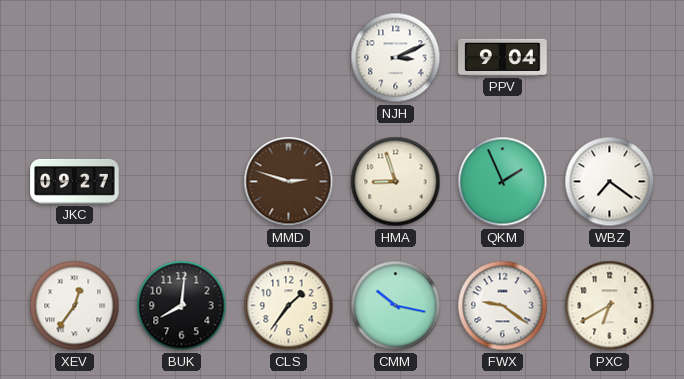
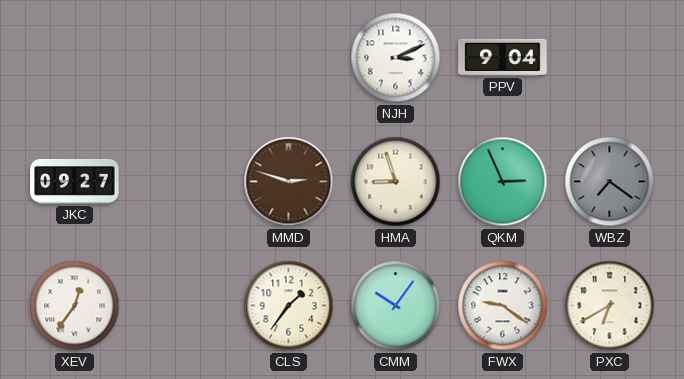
QKM: 1:56 -> 2:56 (503, 182)
WBZ dial: white -> grey (610, 182)
BUK: 8:01 -> none (182, 306)
CMM: 10:17 -> 10:06 (396, 306)
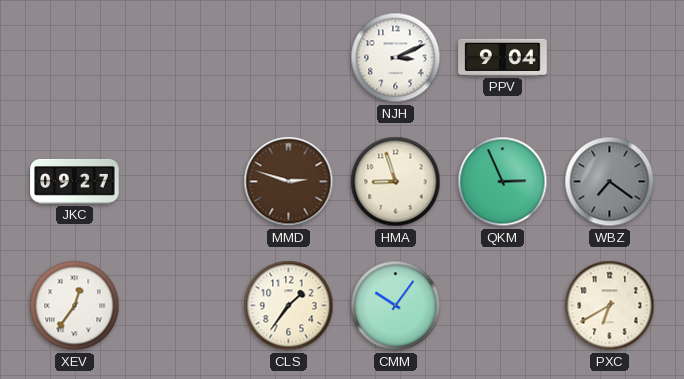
FWX: 9:21 -> none (503, 306)
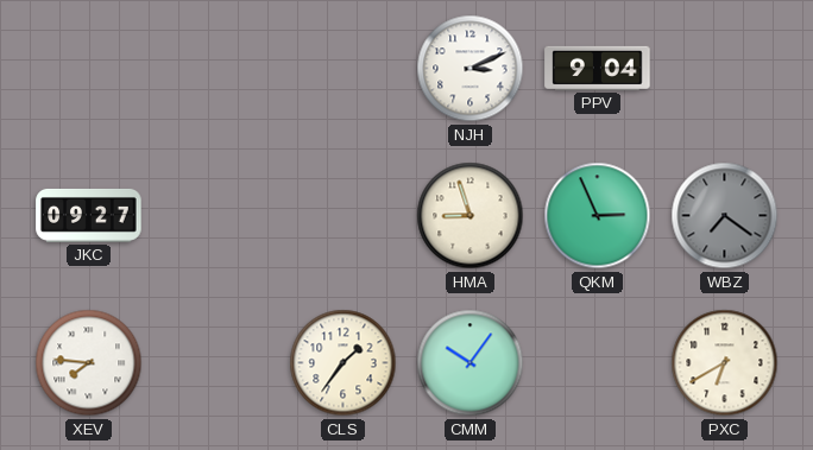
MMD: 2:48 -> none (289, 182)
XEV: 12:36 -> 7:46 (89, 363)
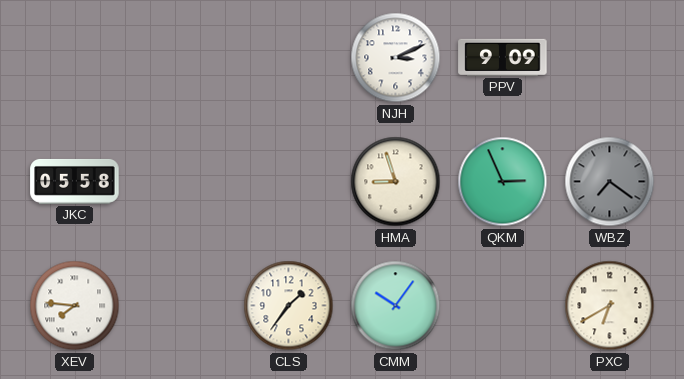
PPV: 9:04 -> 9:09 (503, 57)
JKC: 09:27 -> 05:58 (75, 181)
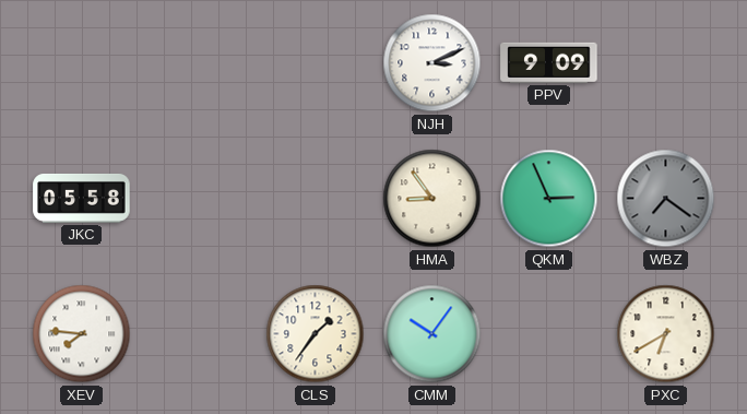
HMA: 8:57 -> 8:54 (432, 199)
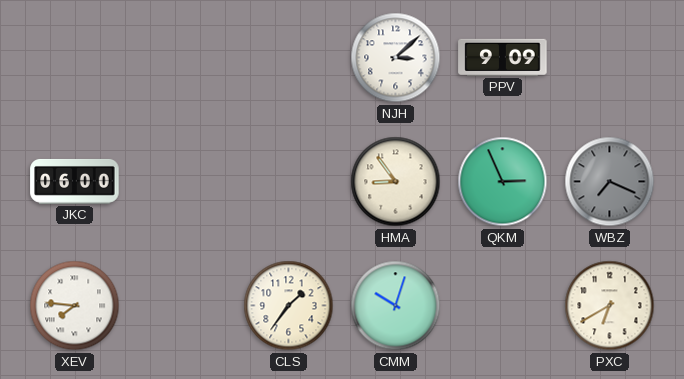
NJH: 3:11 -> 3:08 (396, 58)
JKC: 05:58 -> 06:00 (75, 181)
WBZ: 7:21 -> 7:19 (610, 182)
CMM: 10:06 -> 10:03 (396, 306)
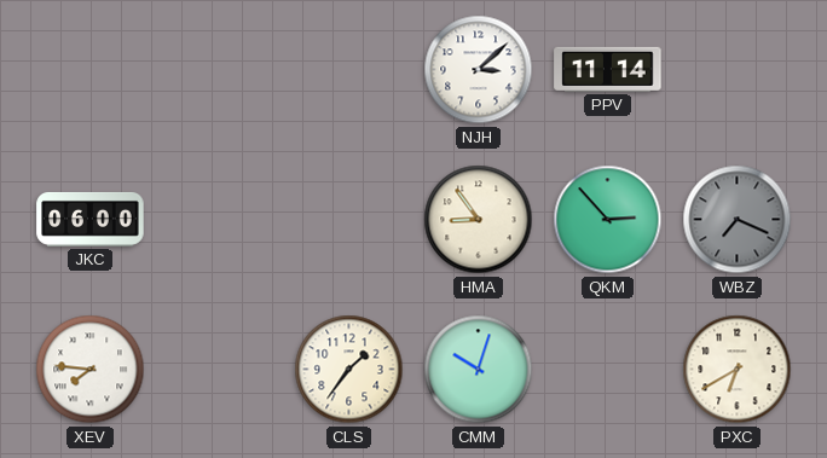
PPV: 9:09 -> 11:14 (608, 69)
QKM: 2:56 -> 2:53 (608, 220)
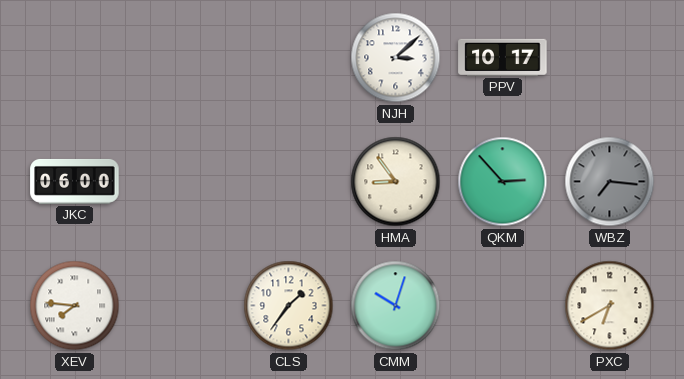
PPV: 11:14 -> 10:17 (503, 57)
WBZ: 7:19 -> 7:16 (610, 182)
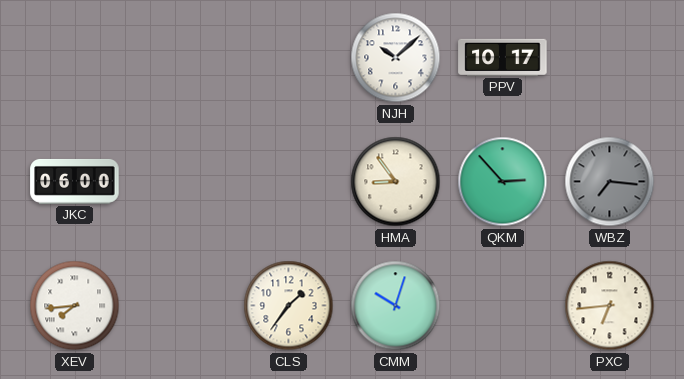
NJH: 3:08 -> 10:08 (396, 58)
XEV: 7:46 -> 7:44 (75, 306)
PXC: 6:40 -> 6:44 (610, 306)
